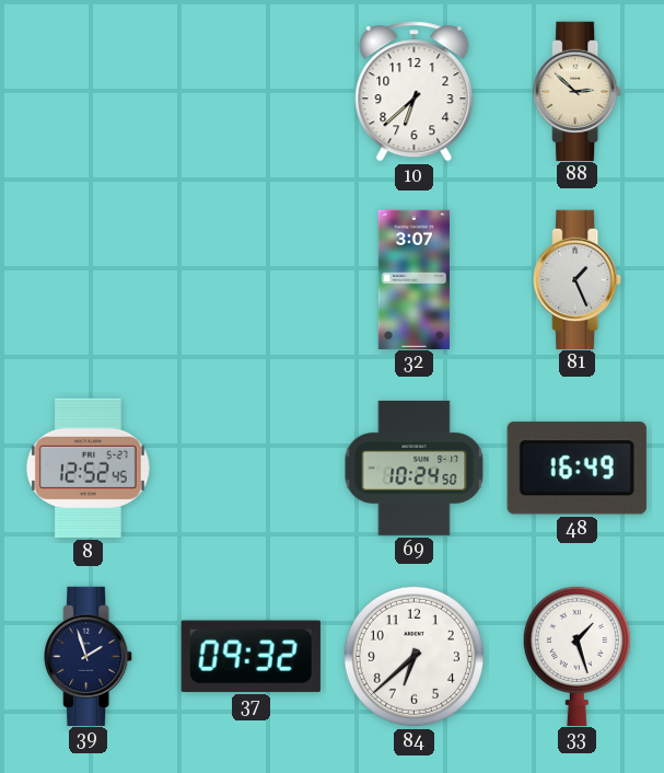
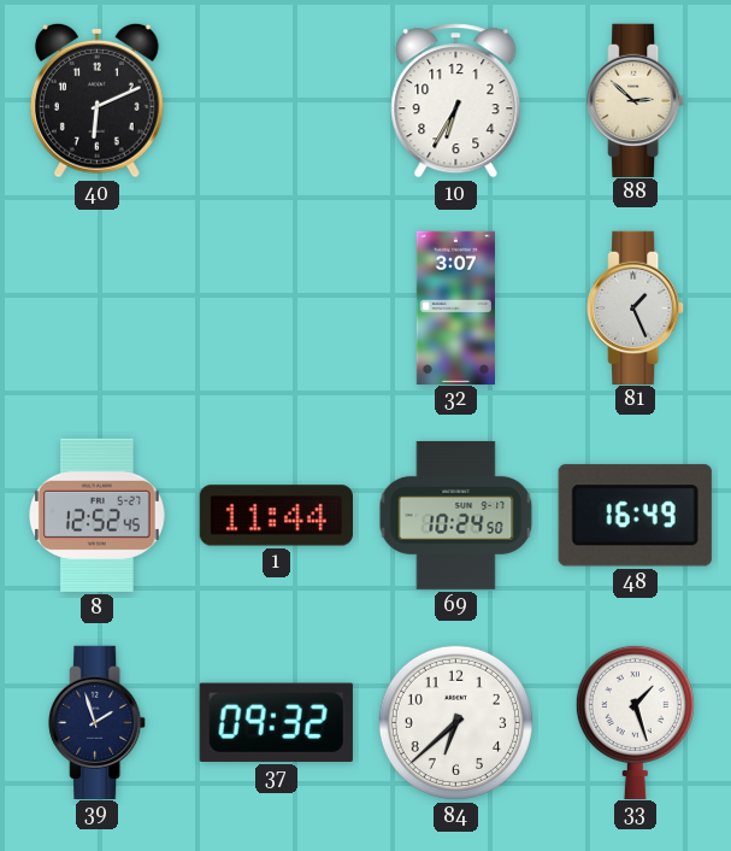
40: none -> 6:11 (96, 100)
10: 6:38 -> 6:35 (456, 101)
1: none -> 11:44 (276, 516)
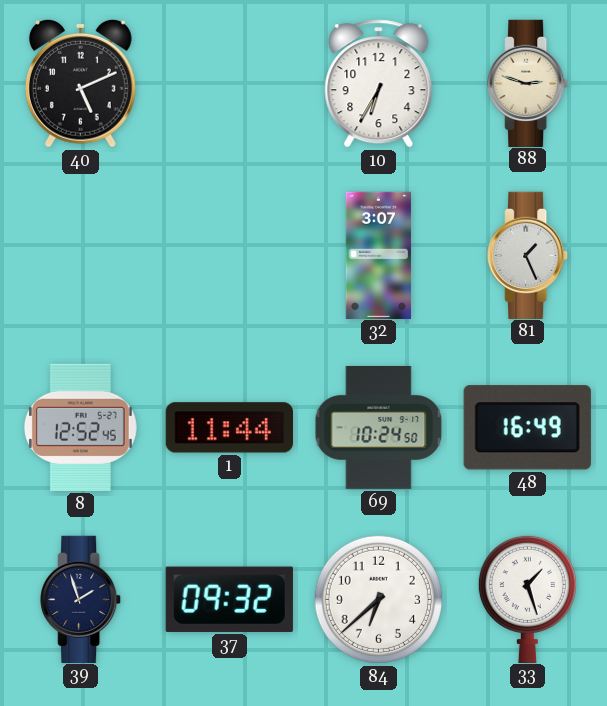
40: 6:11 -> 5:11 (80, 83)
88: 2:52 -> 2:48 (528, 83)
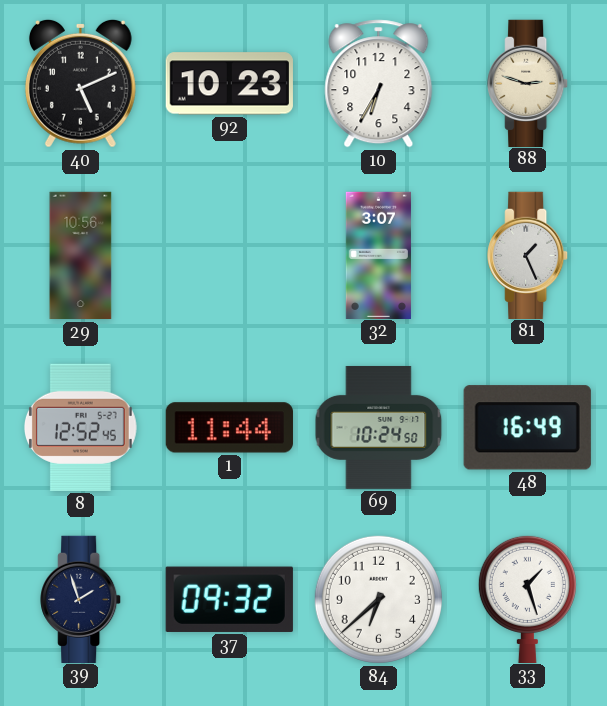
92: none -> 10:23 (229, 84)
29: none -> 10:56 (81, 256)
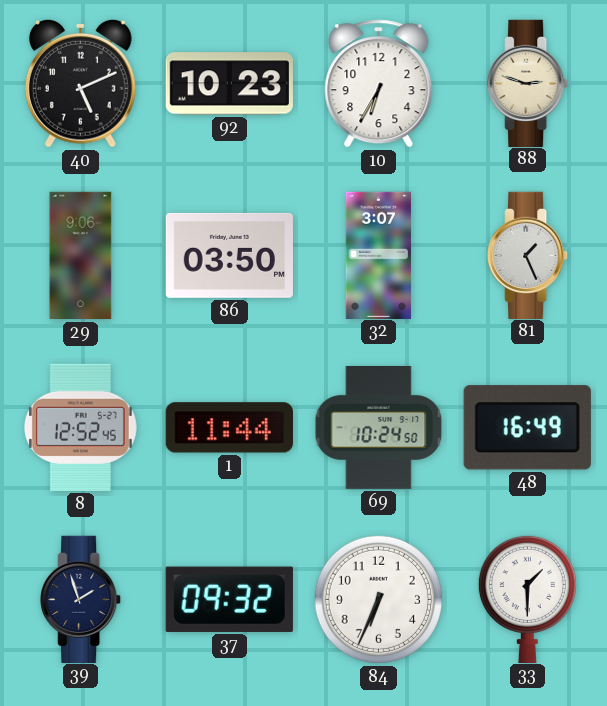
29: 10:56 -> 9:06 (81, 256)
86: none -> 03:50 (229, 255)
84: 6:38 -> 6:34 (378, 599)
33: 1:27 -> 1:30 (527, 598)
